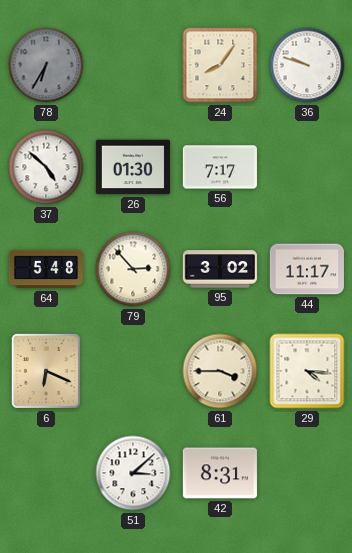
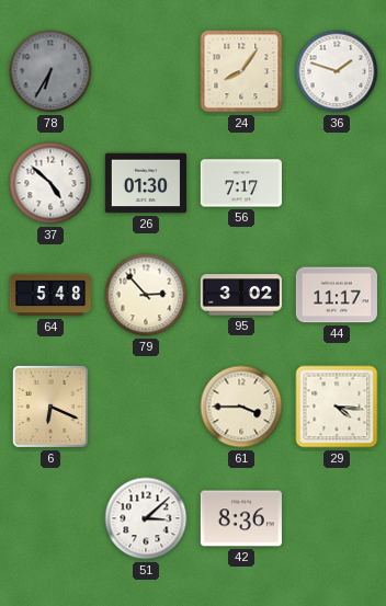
36: 9:48 -> 1:48 (337, 71)
42: 8:31 -> 8:36 (241, 518)
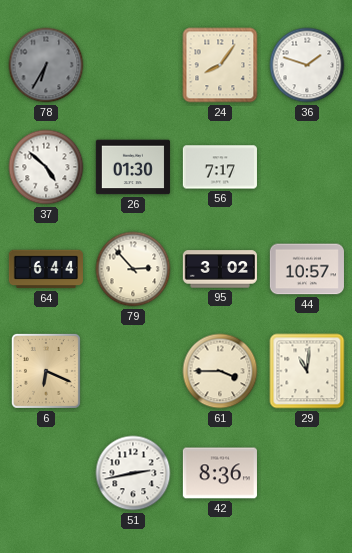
64: 5:48 -> 6:44 (46, 269)
44: 11:17 -> 10:57 (307, 269)
29: 4:16 -> 11:01 (307, 371)
51: 3:08 -> 2:43 (133, 473)
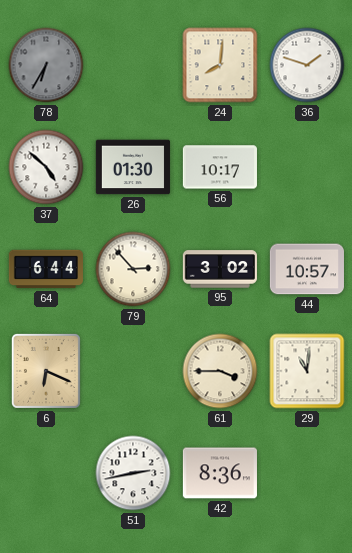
24: 8:06 -> 8:01 (220, 65)
56: 7:17 -> 10:17 (220, 167)
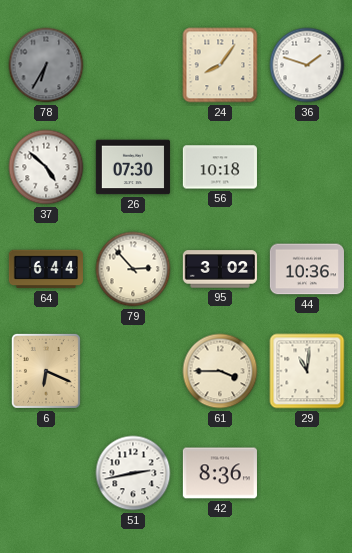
24: 8:01 -> 8:06 (220, 65)
26: 01:30 -> 07:30 (133, 167)
56: 10:17 -> 10:18 (220, 167)
44: 10:57 -> 10:36 (307, 269)
